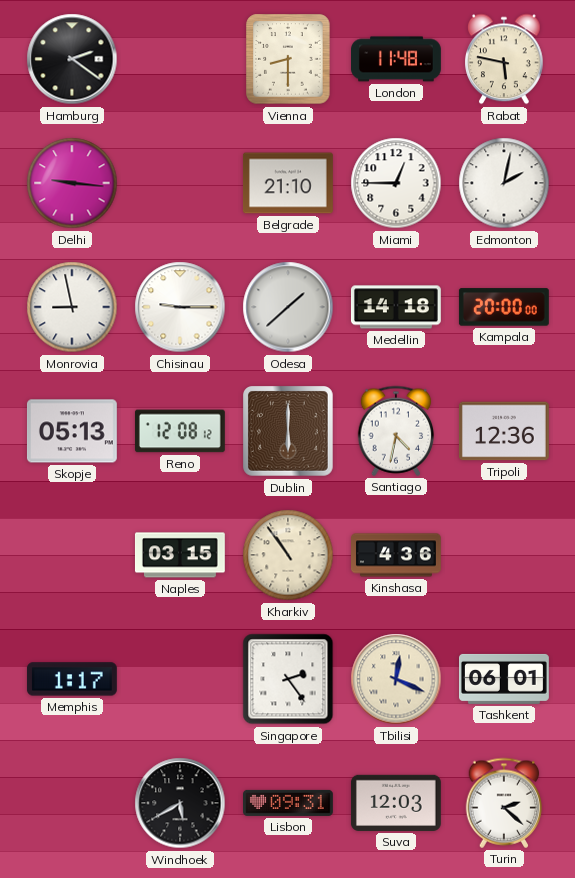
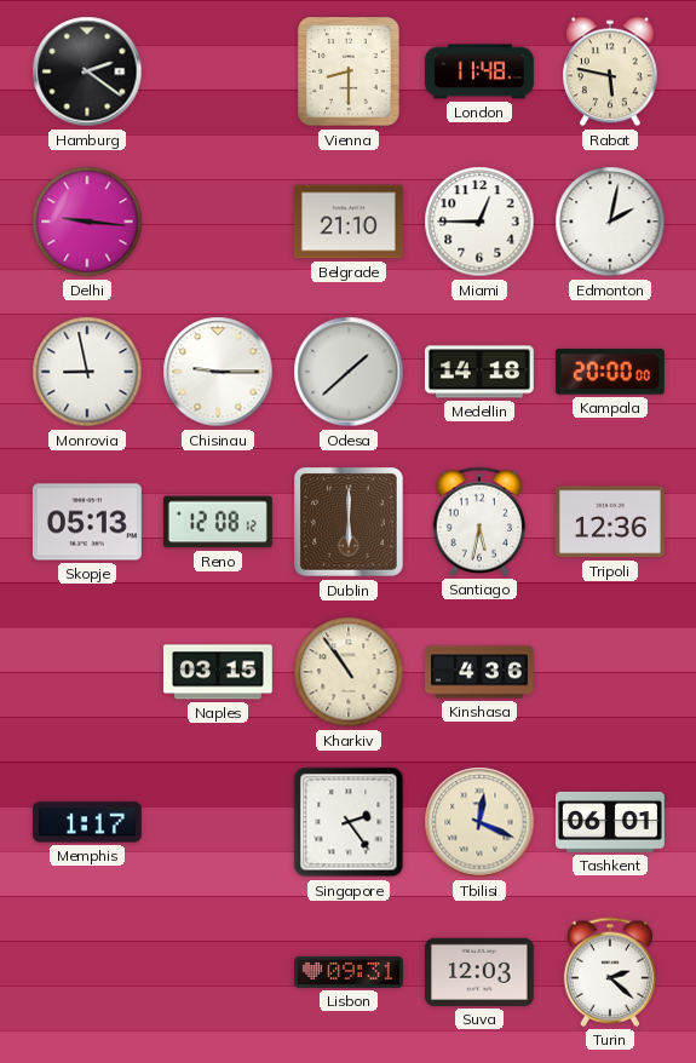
Santiago: 4:32 -> 5:32 (479, 522)
Windhoek: 5:40 -> none (180, 803)
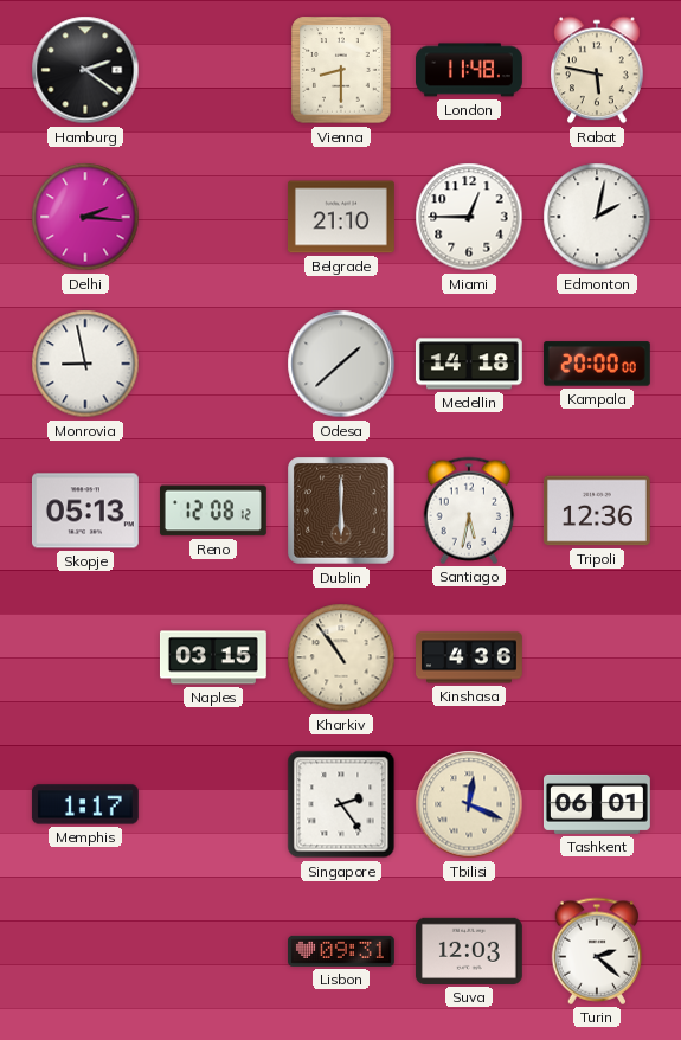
Delhi: 9:16 -> 2:16 (85, 217)
Chisinau: 9:15 -> none (218, 372)
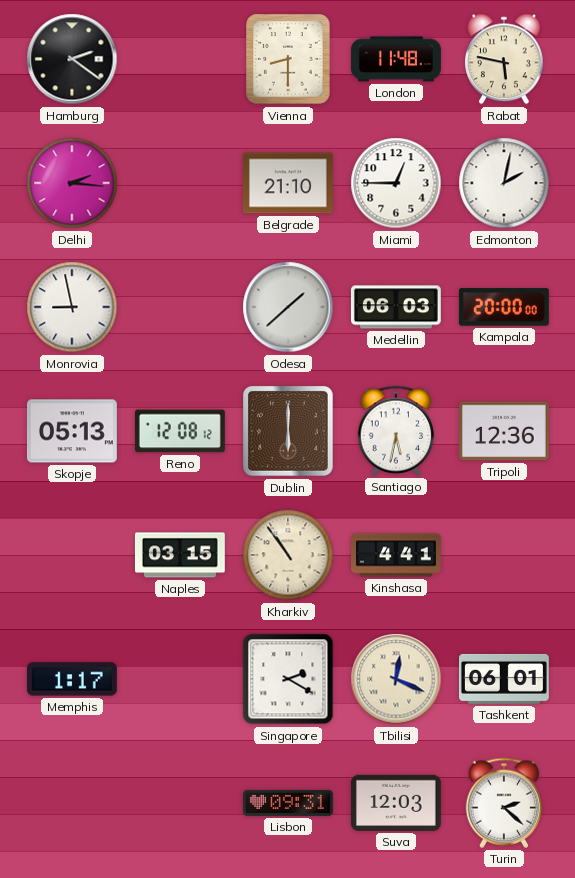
Medellin: 14:18 -> 06:03 (396, 307)
Kinshasa: 4:36 -> 4:41 (397, 555)
Singapore: 2:24 -> 2:20 (288, 679)
